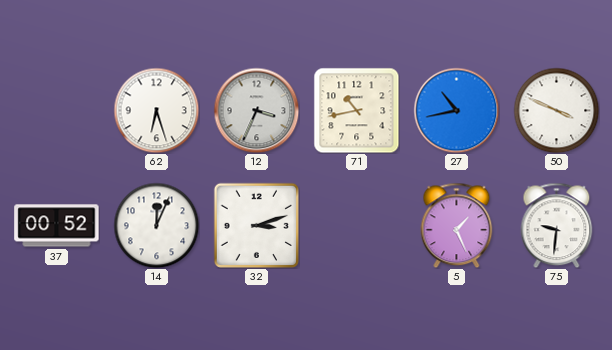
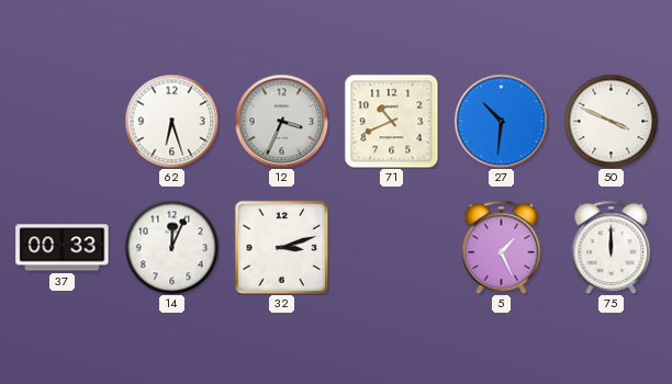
71: 10:43 -> 10:41 (391, 121)
27: 10:43 -> 10:31 (501, 121)
37: 00:52 -> 00:33 (63, 248)
75: 9:31 -> 12:00 (612, 247)
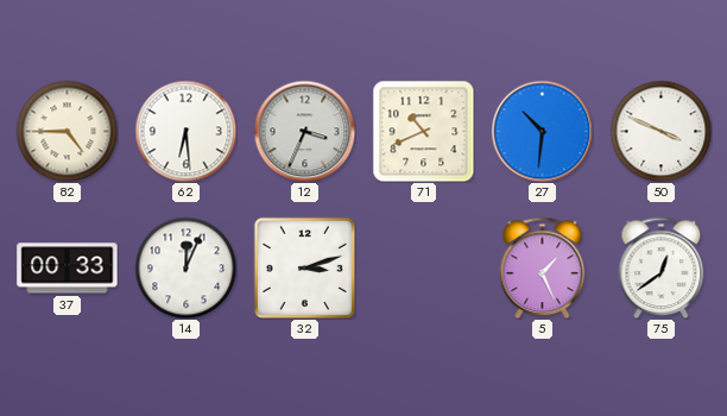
82: none -> 4:45 (67, 131)
62: 6:27 -> 6:29 (185, 131)
75: 12:00 -> 12:39 (662, 267)
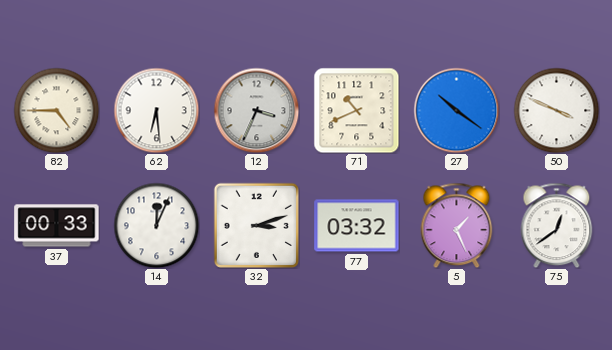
27: 10:31 -> 10:21 (456, 110)
77: none -> 03:32 (357, 226)
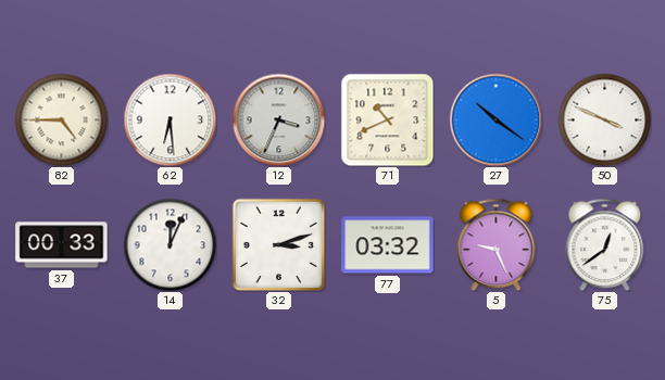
5: 1:26 -> 9:26 (497, 244)
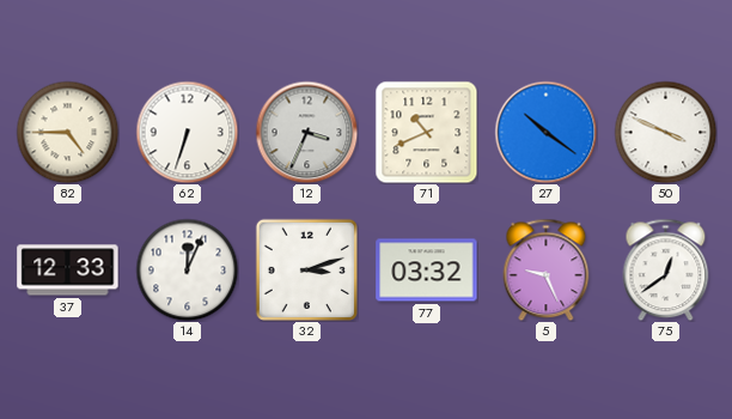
62: 6:29 -> 6:33 (187, 132)
37: 00:33 -> 12:33 (68, 271)
